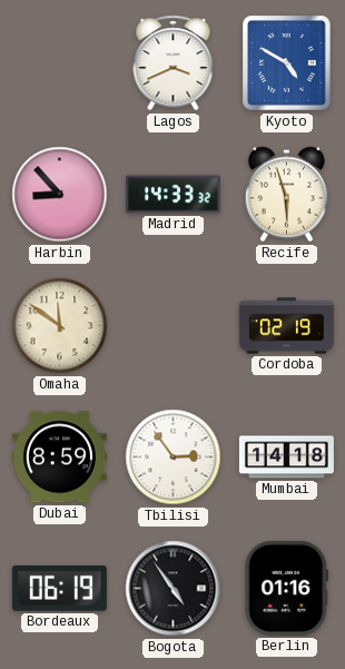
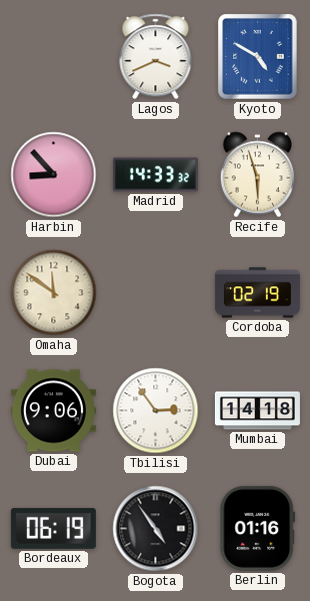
Dubai: 8:59 -> 9:06 (53, 411)
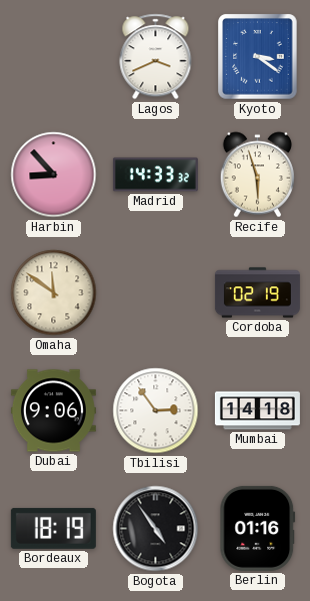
Kyoto: 4:50 -> 3:21 (258, 57)
Bordeaux: 06:19 -> 18:19 (53, 528)
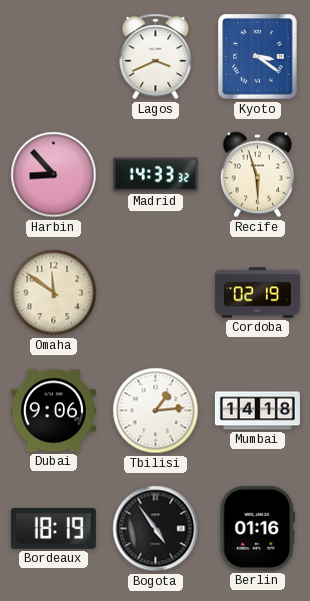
Tbilisi: 2:54 -> 1:14 (156, 411)
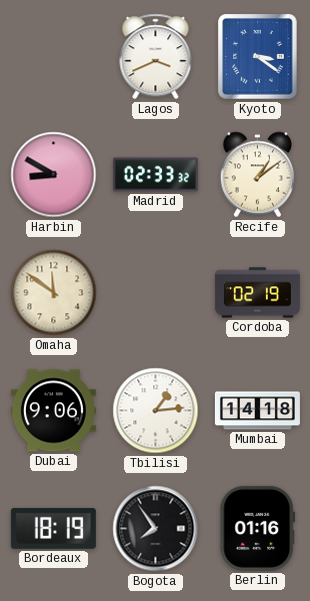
Harbin: 8:53 -> 8:50 (54, 175)
Madrid: 14:33 -> 02:33 (155, 175)
Recife: 5:57 -> 1:09 (257, 175)
Bogota: 4:54 -> 7:54 (156, 529)
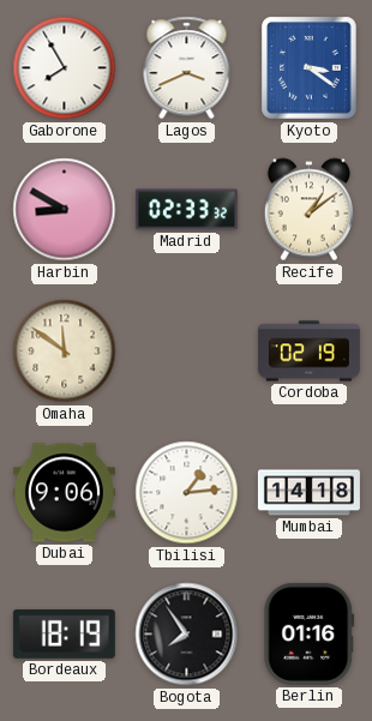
Gaborone: none -> 7:55 (65, 68)
